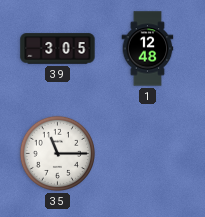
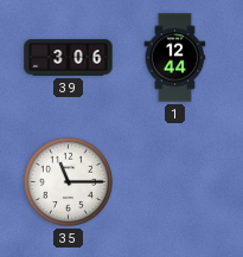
39: 3:05 -> 3:06 (69, 58)
1: 12:48 -> 12:44 (175, 58)
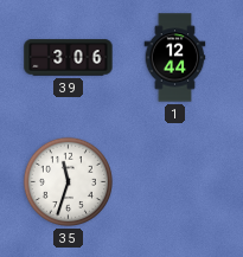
35: 11:15 -> 11:33 (68, 181)
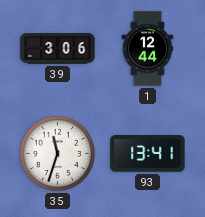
93: none -> 13:41 (148, 154)
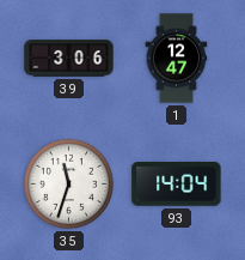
1: 12:44 -> 12:47 (177, 59)
93: 13:41 -> 14:04 (177, 185)
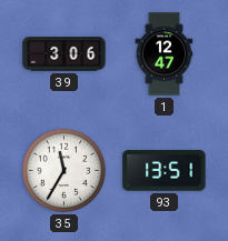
35: 11:33 -> 11:35 (63, 170)
93: 14:04 -> 13:51 (165, 171)
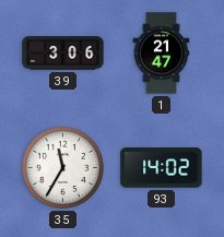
1: 12:47 -> 21:47 (162, 54)
93: 13:51 -> 14:02 (162, 168)
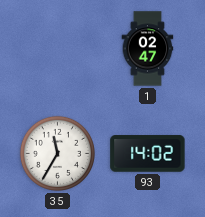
39: 3:06 -> none (63, 54)
1: 21:47 -> 02:47 (148, 49)
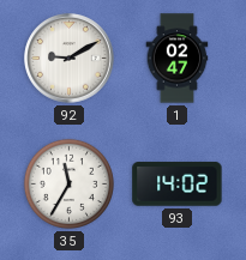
92: none -> 9:10 (70, 59)
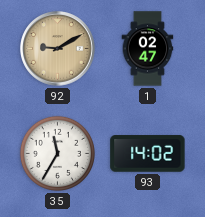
92 dial: white -> champagne (58, 49)
